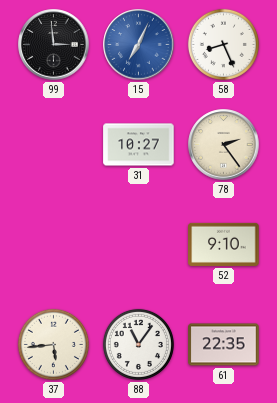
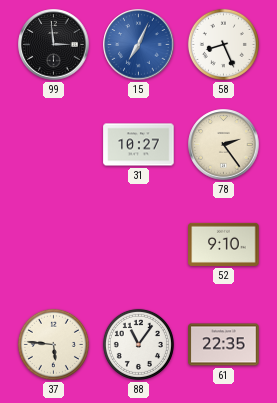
37: 5:44 -> 5:46 (53, 344)
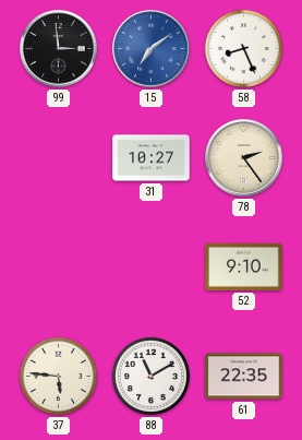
15: 7:04 -> 7:09 (152, 49)
88: 11:06 -> 11:10 (150, 376)
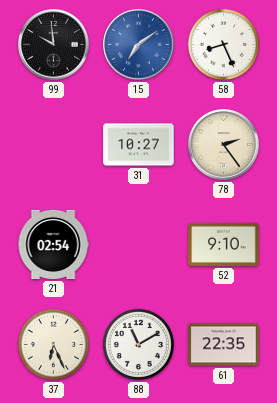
99: 2:59 -> 9:59 (54, 45)
21: none -> 02:54 (53, 244)
37: 5:46 -> 6:26 (53, 344)
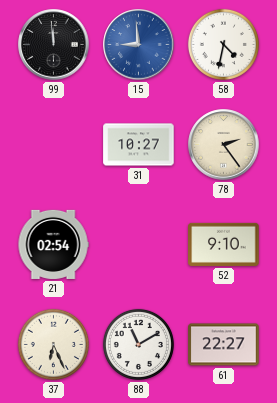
99: 9:59 -> 11:59 (54, 45)
15: 7:09 -> 8:59 (139, 45)
58: 8:26 -> 4:32 (223, 44)
61: 22:35 -> 22:27 (224, 345)
